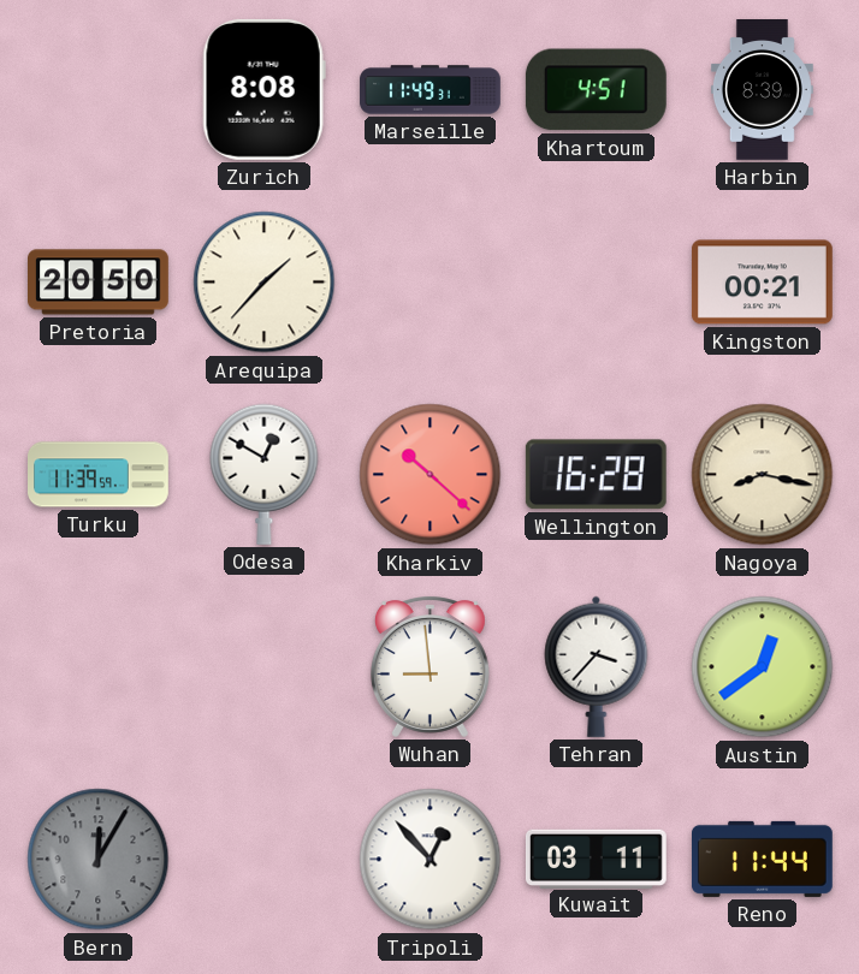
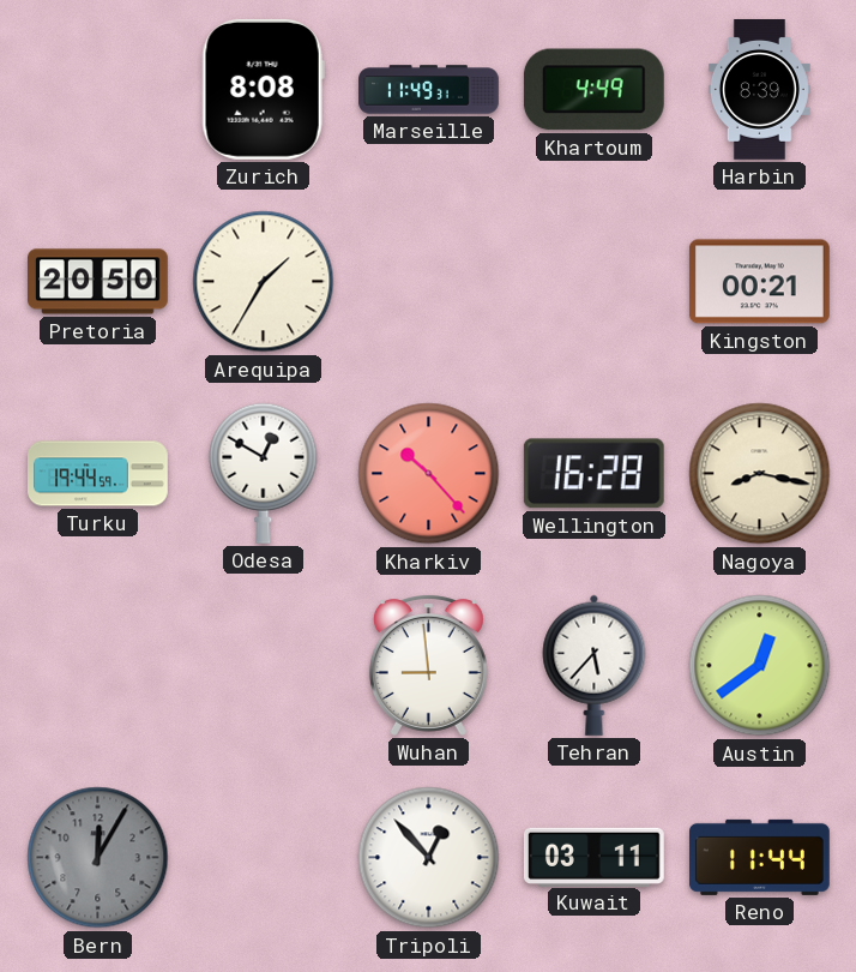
Khartoum: 4:51 -> 4:49 (593, 90)
Arequipa: 1:37 -> 1:35 (264, 282)
Turku: 11:39 -> 19:44 (98, 474)
Kharkiv: 10:22 -> 10:23 (429, 474)
Tehran: 3:37 -> 5:37 (595, 665)
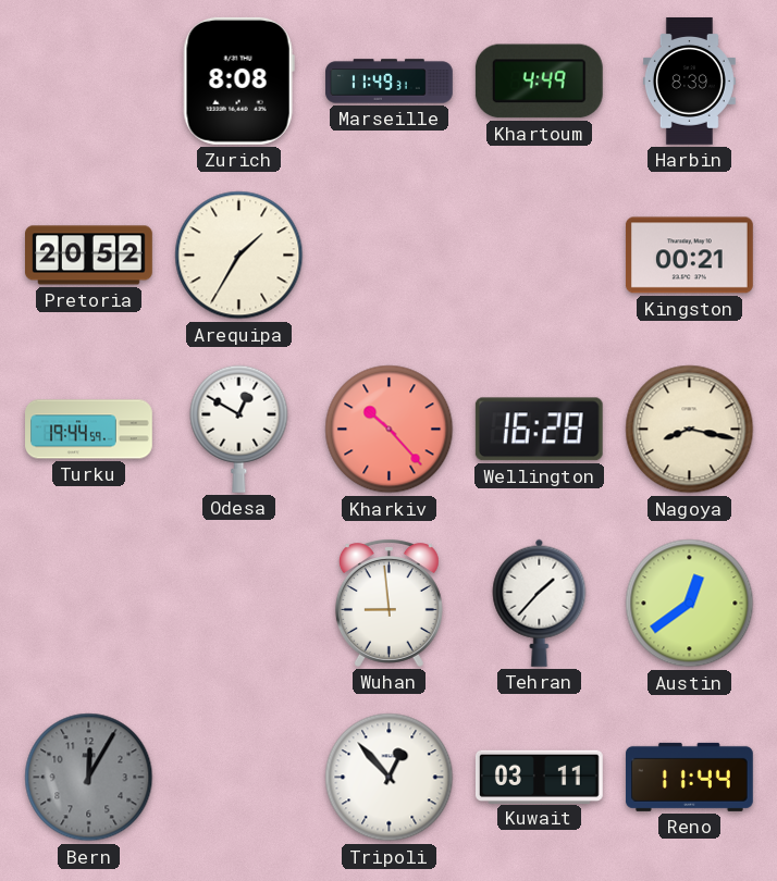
Pretoria: 20:50 -> 20:52 (89, 256)
Tehran: 5:37 -> 1:37 (540, 603)
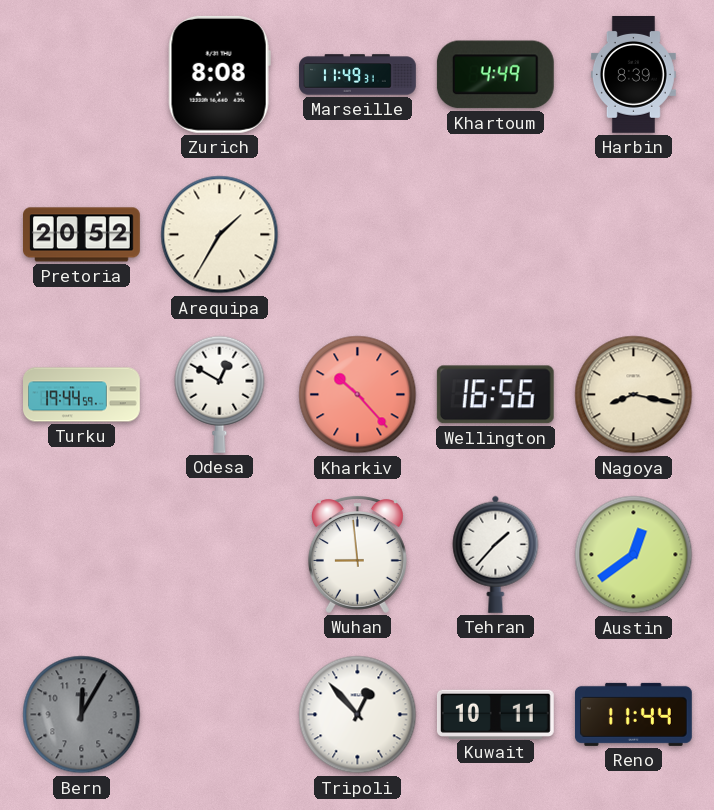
Kingston: 00:21 -> none (689, 256)
Wellington: 16:28 -> 16:56 (495, 395)
Kuwait: 03:11 -> 10:11 (495, 714)
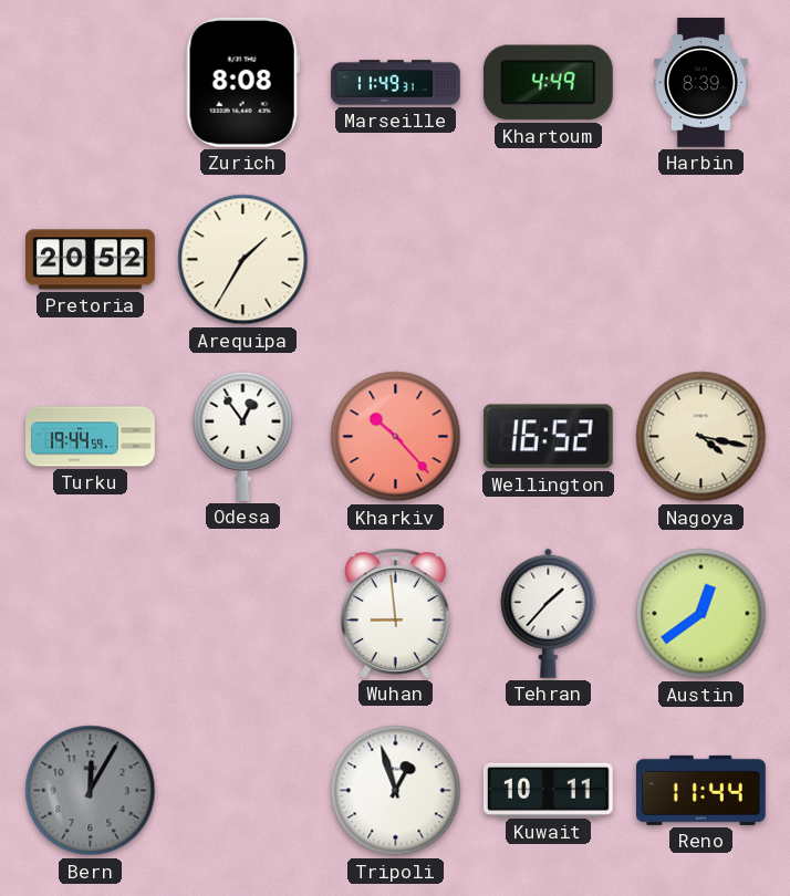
Odesa: 12:50 -> 12:54 (243, 436)
Wellington: 16:56 -> 16:52 (548, 437)
Nagoya: 8:17 -> 4:17 (701, 437)
Tripoli: 12:53 -> 12:57 (396, 791)
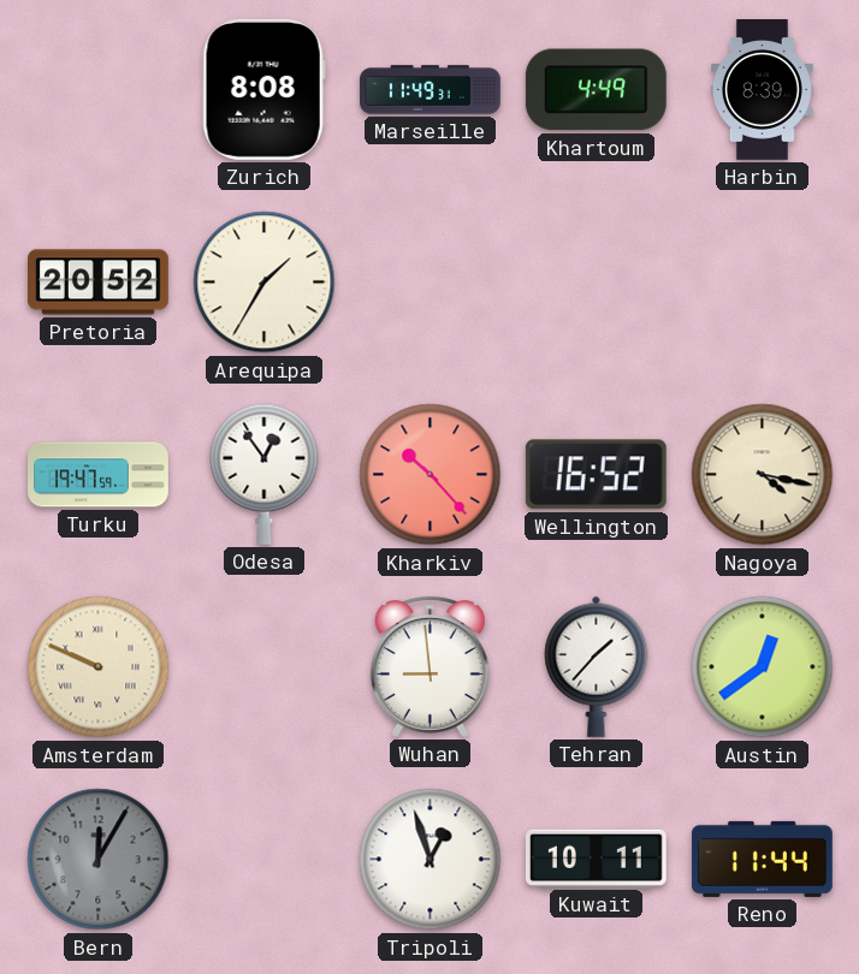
Turku: 19:44 -> 19:47 (99, 475)
Amsterdam: none -> 9:49 (99, 667)
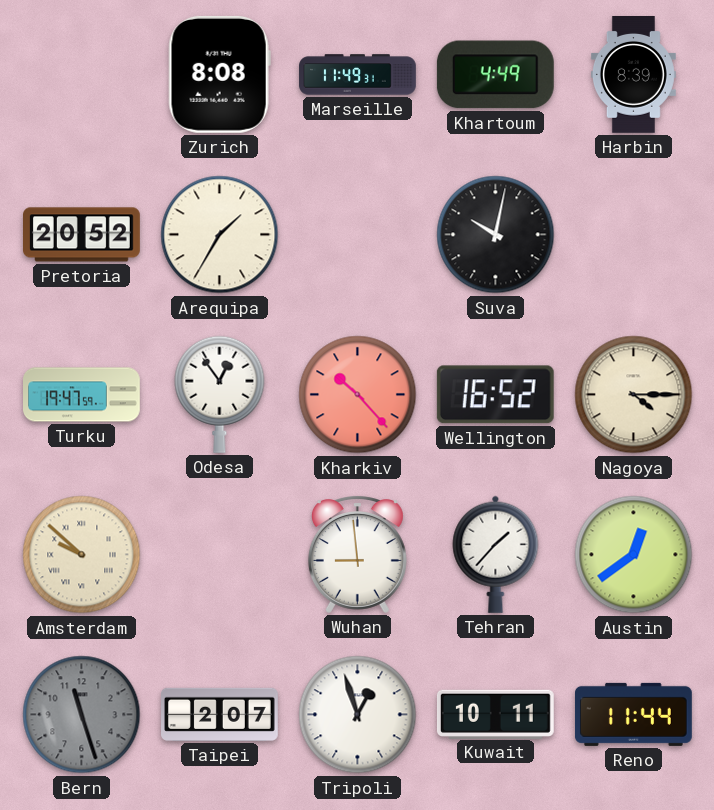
Suva: none -> 10:02 (496, 235)
Nagoya: 4:17 -> 4:15 (634, 395)
Amsterdam: 9:49 -> 9:52 (82, 555)
Bern: 12:05 -> 11:27 (82, 715)
Taipei: none -> 2:07 (220, 714)
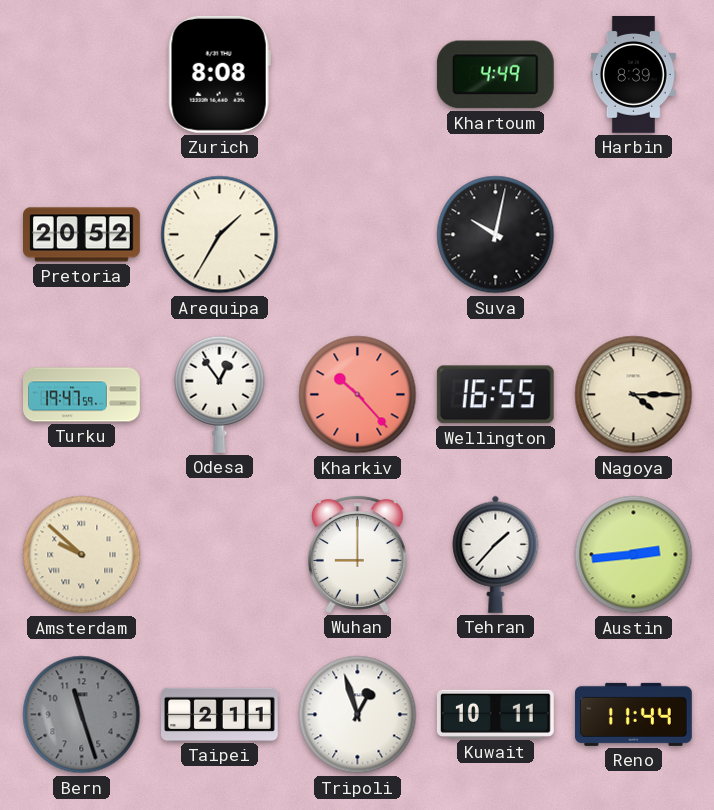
Marseille: 11:49 -> none (358, 75)
Wellington: 16:52 -> 16:55 (495, 395)
Wuhan: 8:59 -> 9:00 (357, 554)
Austin: 12:39 -> 2:44 (634, 555)
Taipei: 2:07 -> 2:11 (220, 714)
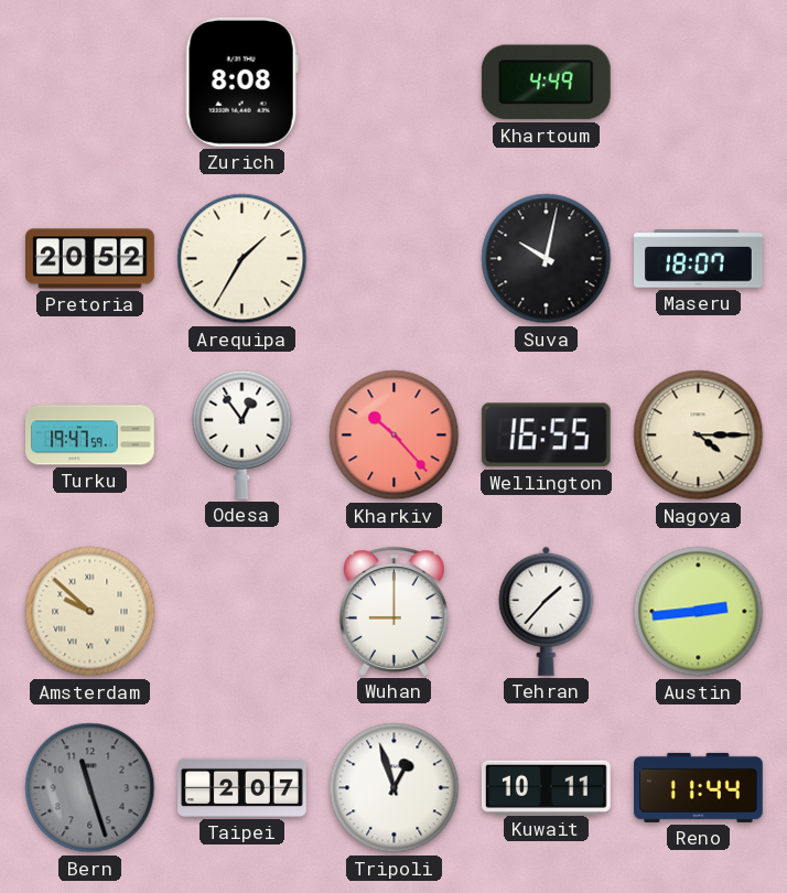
Harbin: 8:39 -> none (633, 75)
Maseru: none -> 18:07 (699, 259)
Taipei: 2:11 -> 2:07 (242, 787)
